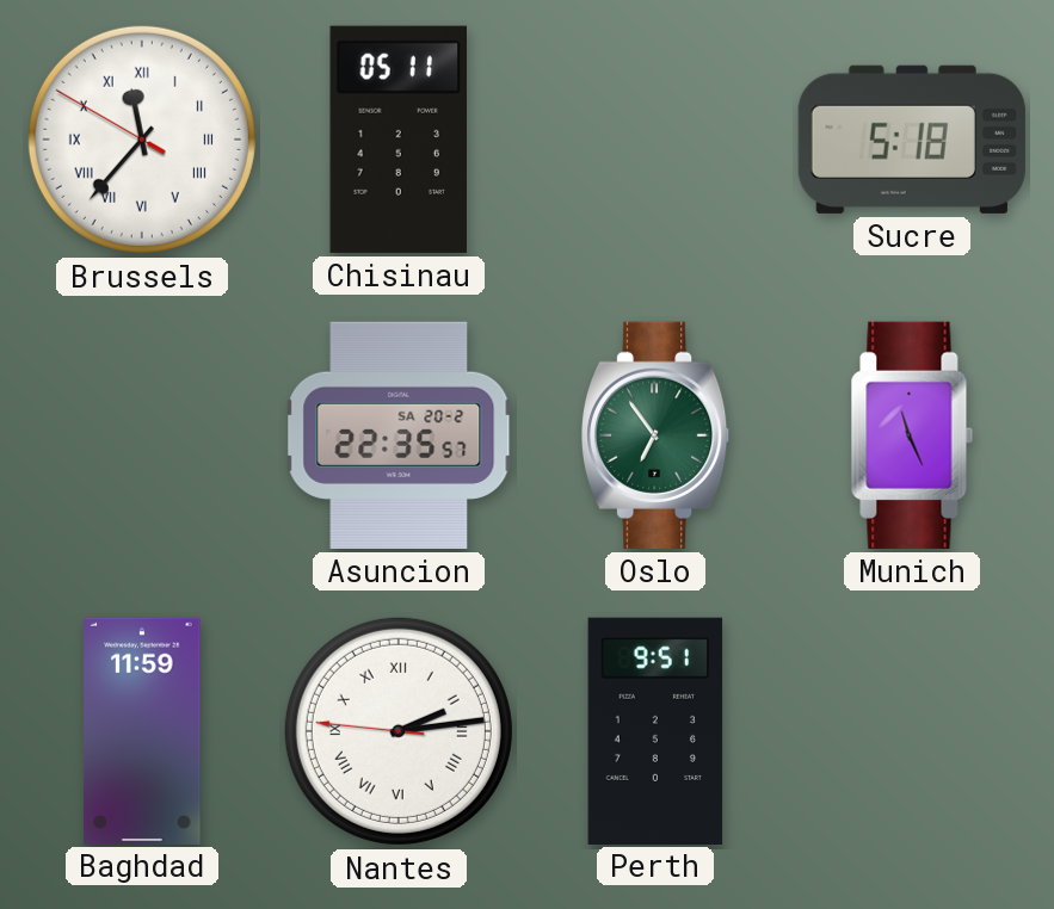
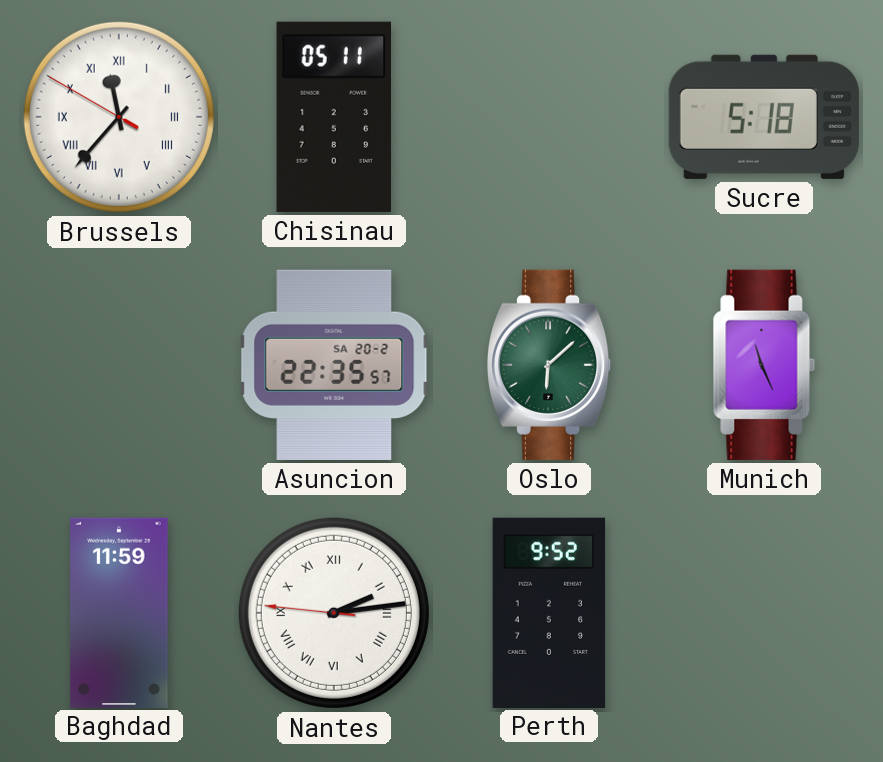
Oslo: 6:54 -> 6:08 (549, 365)
Perth: 9:51 -> 9:52 (549, 612)
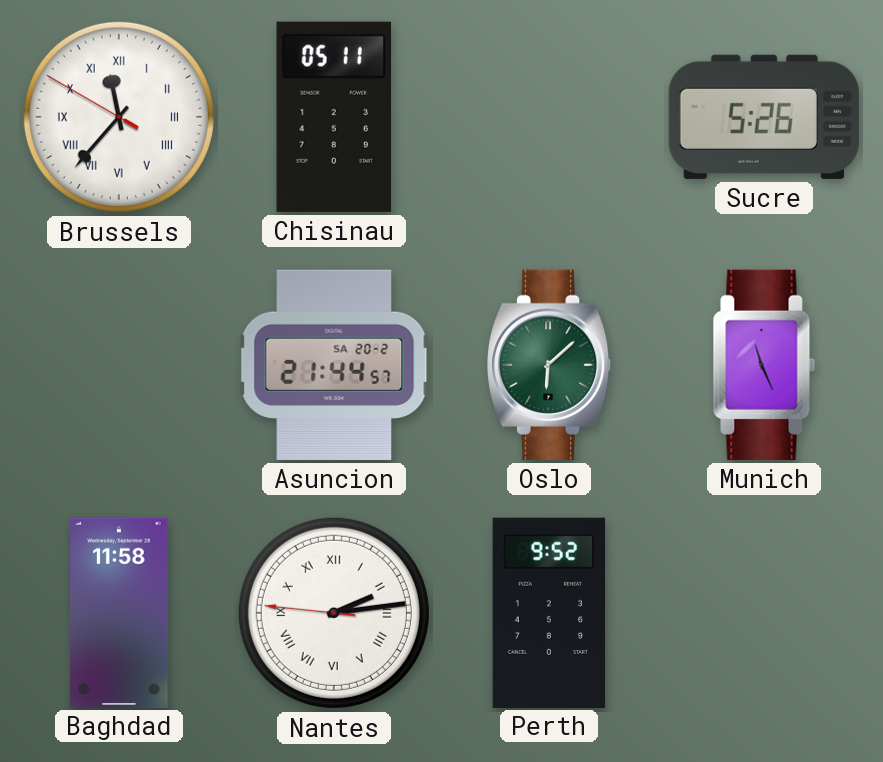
Sucre: 5:18 -> 5:26 (764, 117)
Asuncion: 22:35 -> 21:44 (334, 365)
Baghdad: 11:59 -> 11:58 (119, 612)
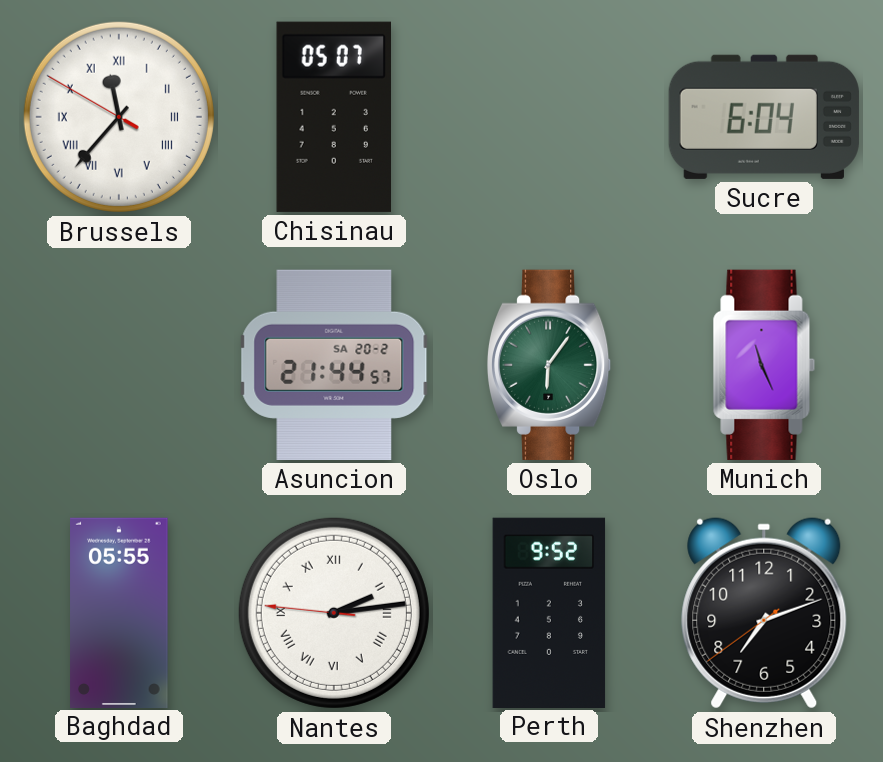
Chisinau: 05:11 -> 05:07 (333, 117)
Sucre: 5:26 -> 6:04 (764, 117)
Oslo: 6:08 -> 6:06 (549, 365)
Baghdad: 11:58 -> 05:55 (119, 612)
Shenzhen: none -> 7:11 (764, 613)
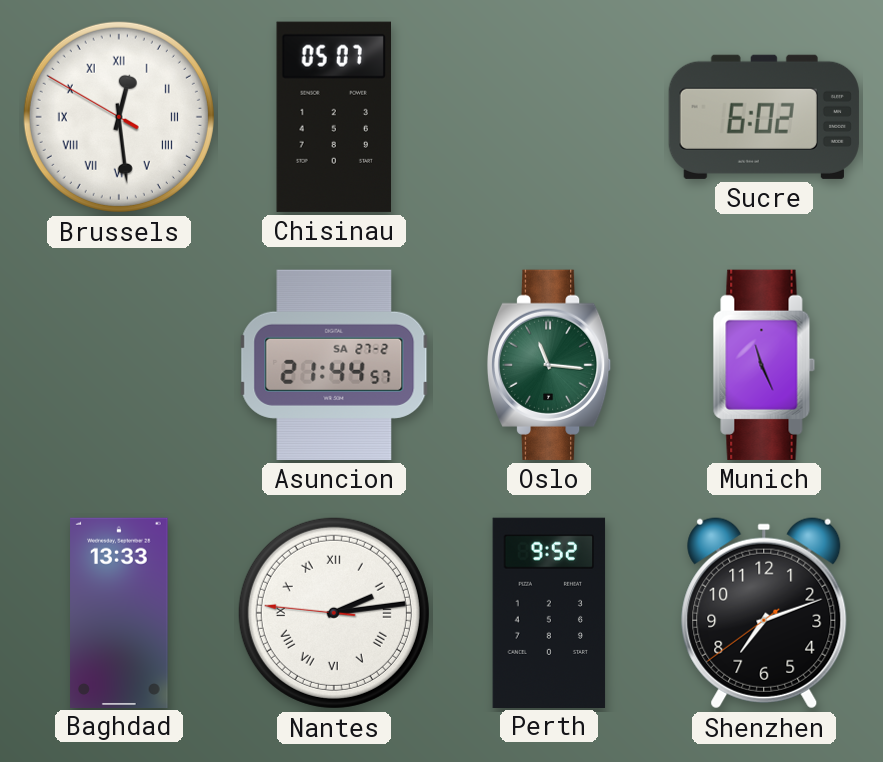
Brussels: 11:36 -> 12:28 (119, 117)
Sucre: 6:04 -> 6:02 (764, 117)
Asuncion date: SA 20-2 -> SA 27-2 (334, 365)
Oslo: 6:06 -> 11:16 (549, 365)
Baghdad: 05:55 -> 13:33 (119, 612)
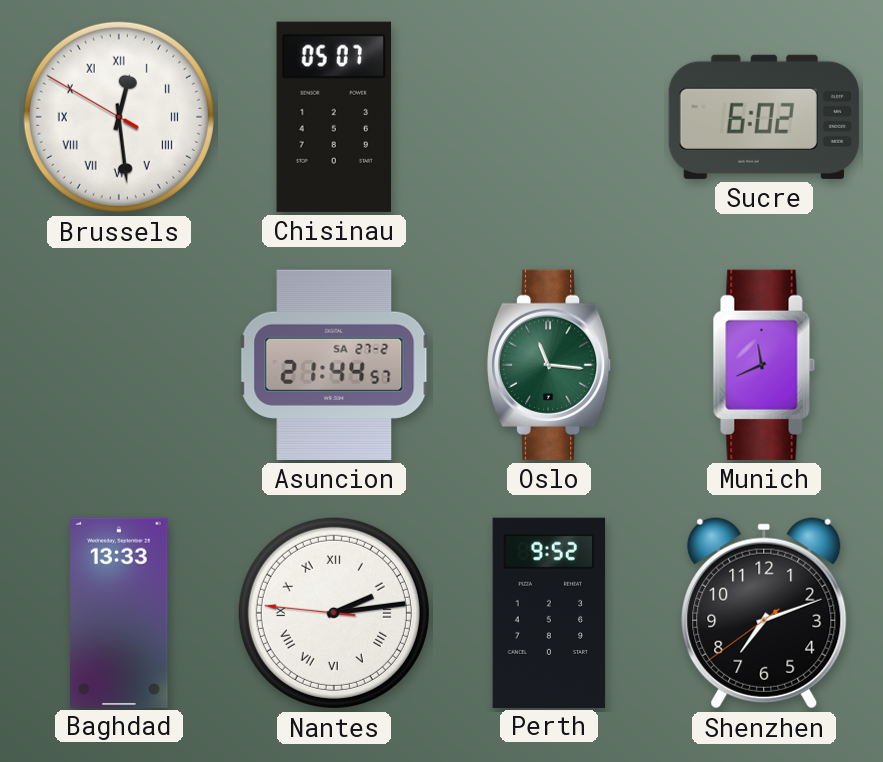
Munich: 11:26 -> 11:41 (764, 365)
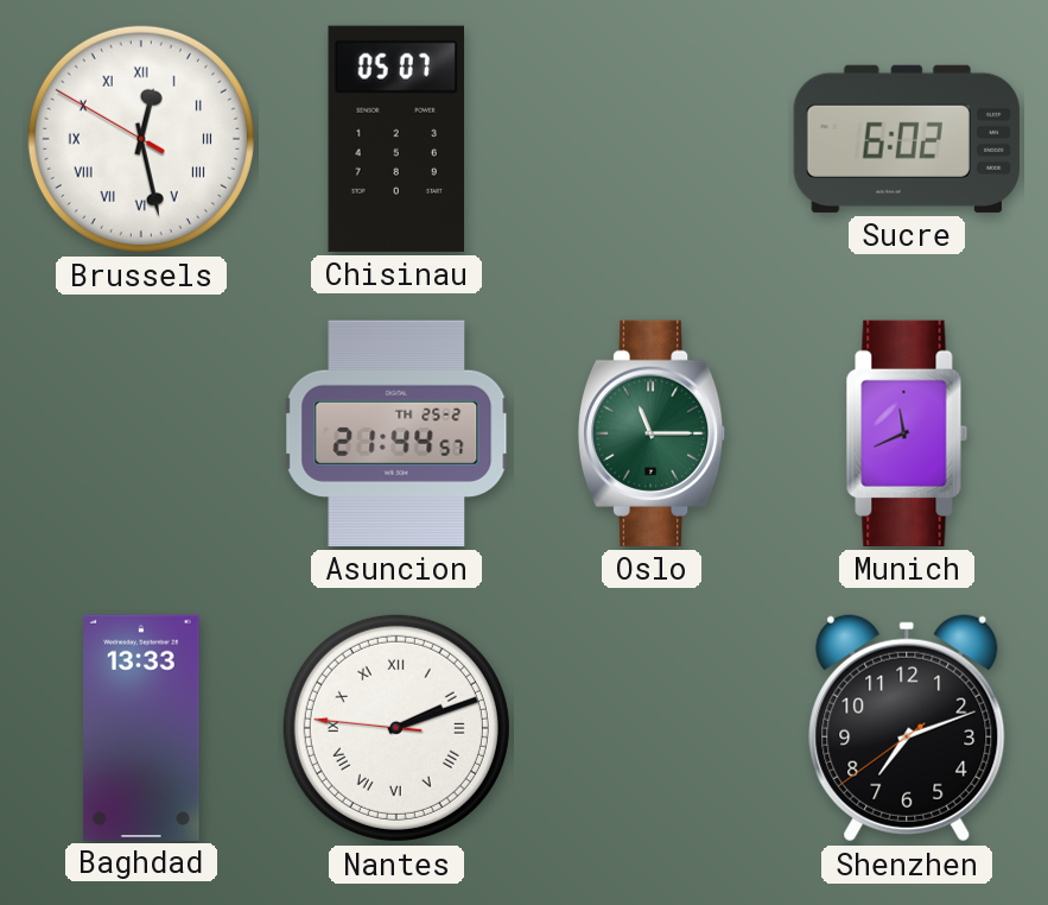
Brussels: 12:28 -> 12:27 (141, 139)
Asuncion date: SA 27-2 -> TH 25-2 (396, 433)
Oslo: 11:16 -> 11:15 (652, 433)
Nantes: 2:13 -> 2:11 (396, 728)
Perth: 9:52 -> none (549, 612)
